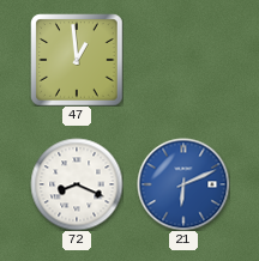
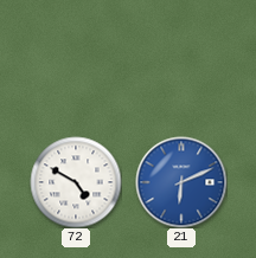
47: 12:59 -> none (77, 60)
72: 8:19 -> 4:50 (76, 182)
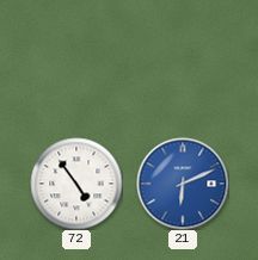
72: 4:50 -> 4:54 (76, 184)
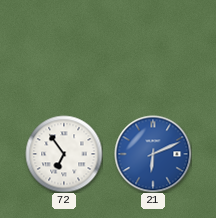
72: 4:54 -> 6:54 (64, 154)
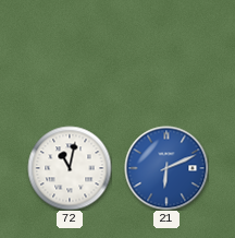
72: 6:54 -> 11:02 (70, 168)
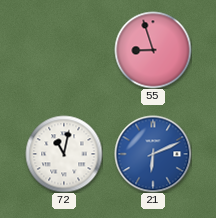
55: none -> 8:57 (153, 50)
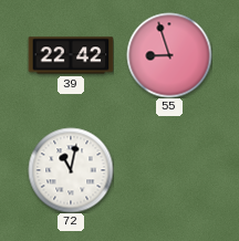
39: none -> 22:42 (71, 55)
21: 6:11 -> none (153, 154)
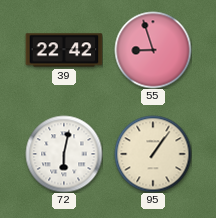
72: 11:02 -> 6:02 (64, 154)
95: none -> 1:06 (153, 154)
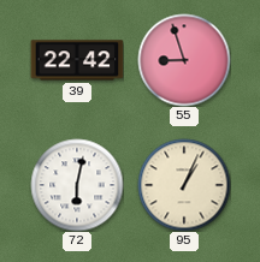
95: 1:06 -> 1:04 (184, 185)
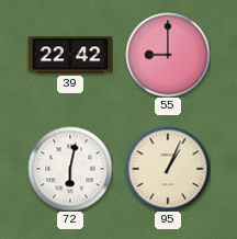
55: 8:57 -> 9:00 (168, 55)
